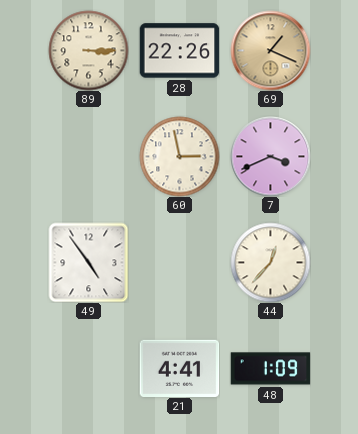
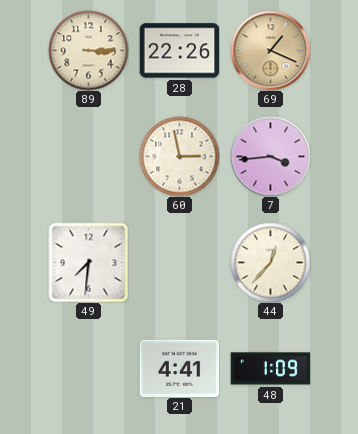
7: 3:41 -> 3:44 (270, 156)
49: 4:54 -> 7:31 (88, 262)
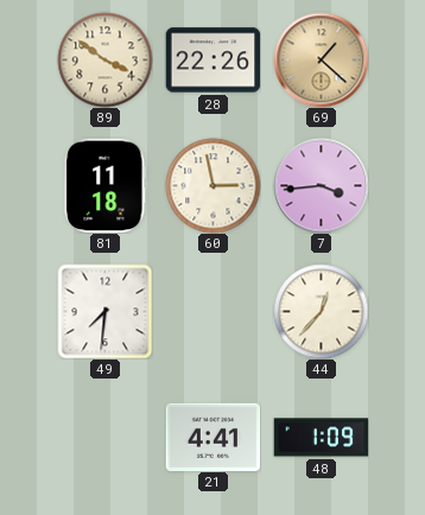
89: 3:15 -> 3:51 (104, 59)
69: 1:19 -> 1:22 (321, 59)
81: none -> 11:18 (106, 185)
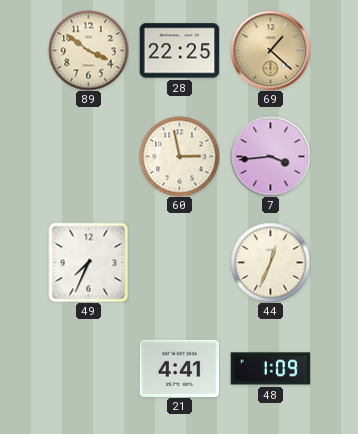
28: 22:26 -> 22:25 (179, 51)
81: 11:18 -> none (106, 185)
49: 7:31 -> 7:34 (88, 262)
44: 12:37 -> 12:34 (270, 262)
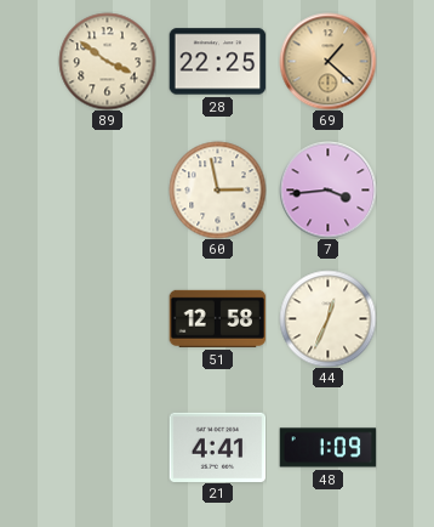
49: 7:34 -> none (88, 262)
51: none -> 12:58 (217, 318)
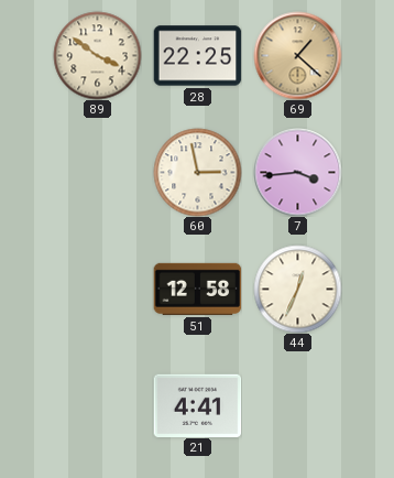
48: 1:09 -> none (327, 448)
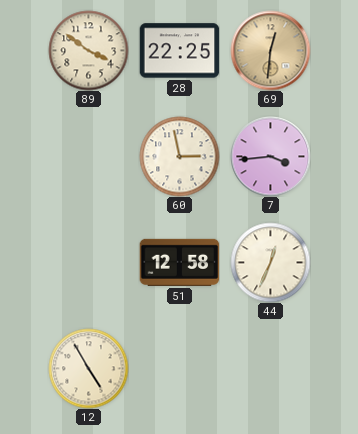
69: 1:22 -> 12:31 (270, 50)
12: none -> 4:55 (88, 368)
21: 4:41 -> none (197, 405)
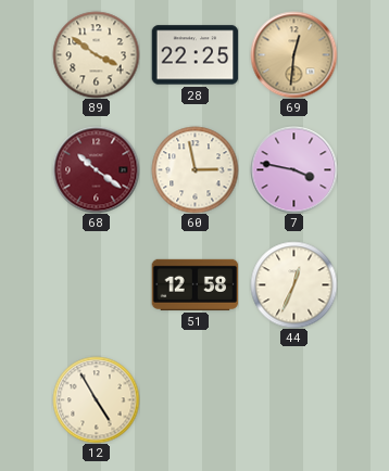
68: none -> 10:21 (96, 169)
7: 3:44 -> 3:47 (293, 169)
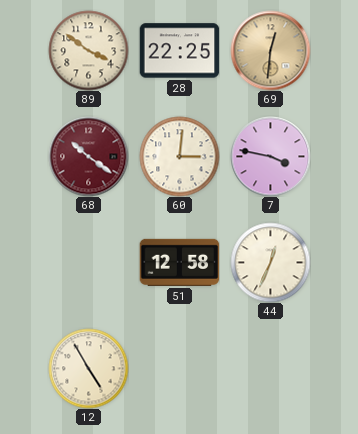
60: 2:58 -> 3:01 (179, 156)
